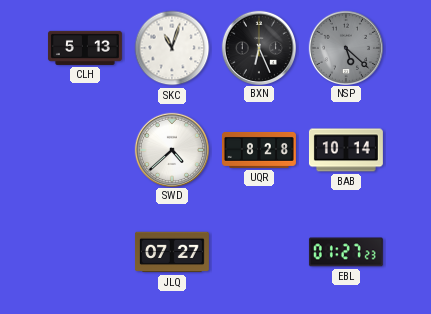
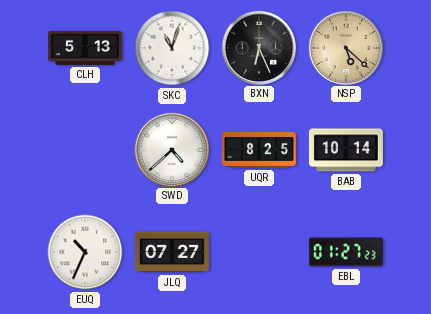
NSP dial: grey -> champagne (345, 47)
UQR: 8:28 -> 8:25 (259, 150)
EUQ: none -> 10:34 (85, 252)
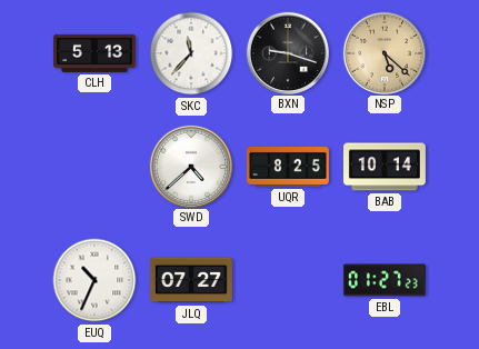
SKC: 11:03 -> 11:37 (191, 53)
BXN: 6:26 -> 9:18 (287, 52)
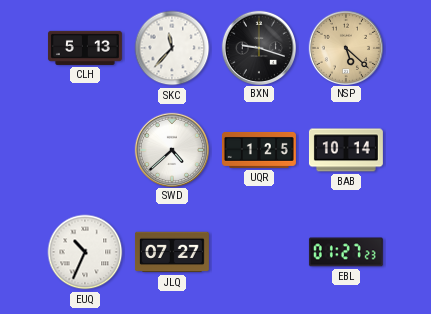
UQR: 8:25 -> 1:25 (259, 150)
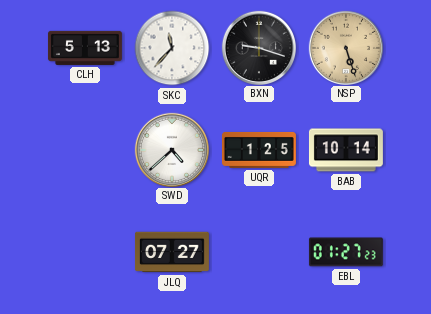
NSP: 5:22 -> 5:27 (345, 47)
EUQ: 10:34 -> none (85, 252)
